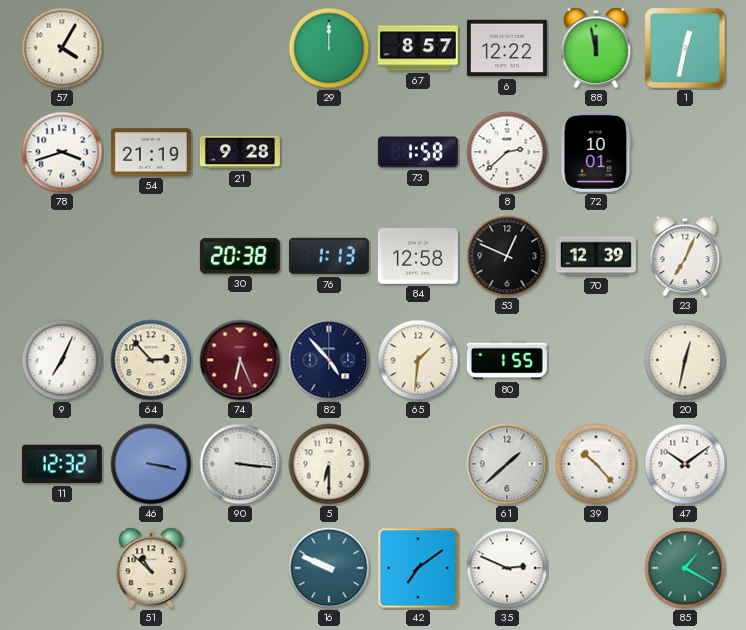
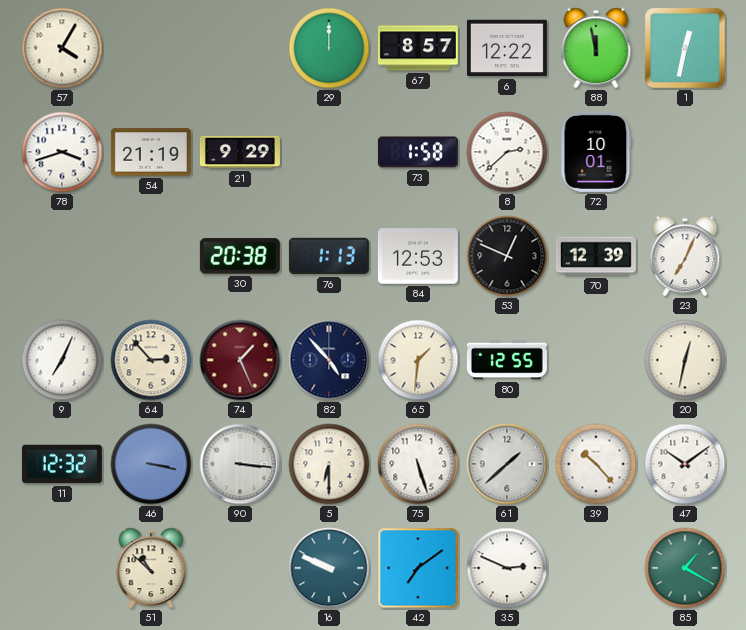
21: 9:28 -> 9:29 (240, 152)
84: 12:58 -> 12:53 (418, 256)
74: 6:26 -> 1:26 (240, 360)
80: 1:55 -> 12:55 (507, 360)
75: none -> 5:27 (418, 464)
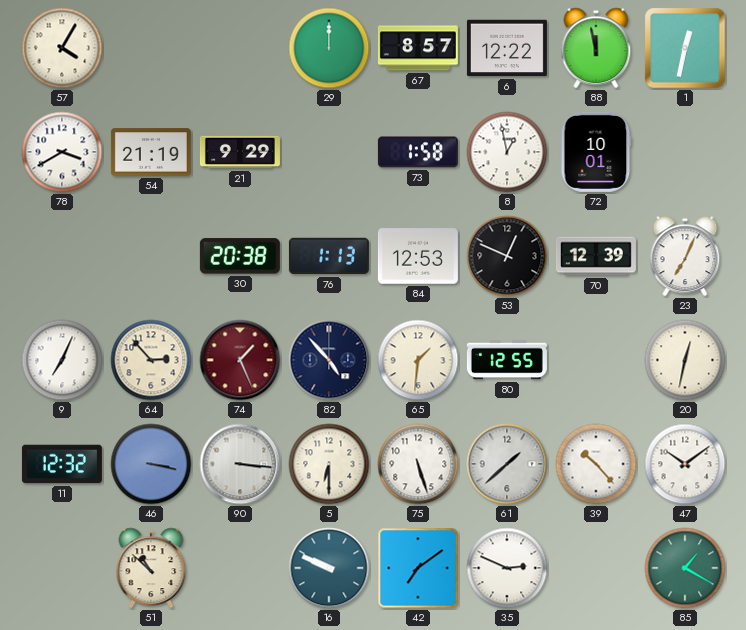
78: 3:42 -> 3:40 (62, 152)
8: 2:38 -> 12:58 (507, 152)
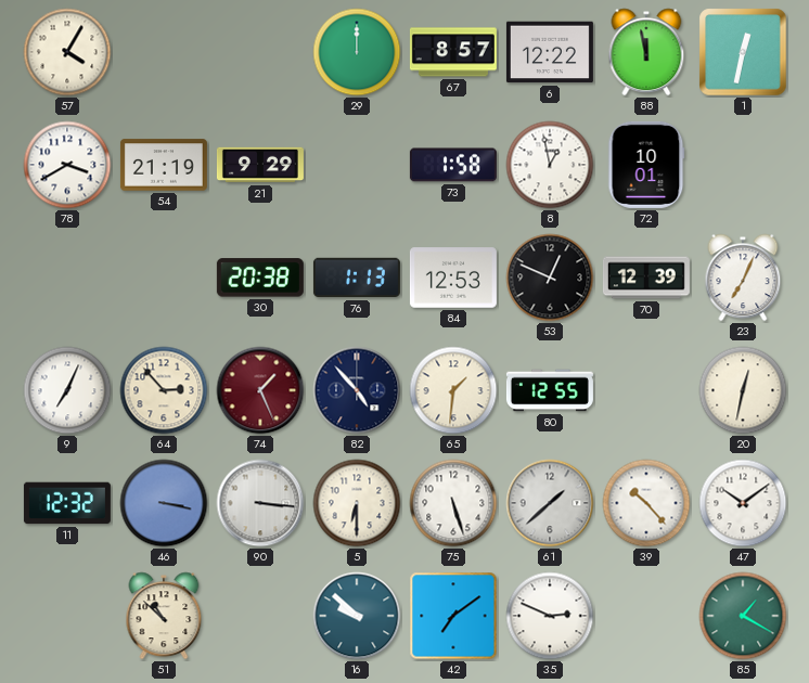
16: 9:49 -> 9:52 (357, 616)
